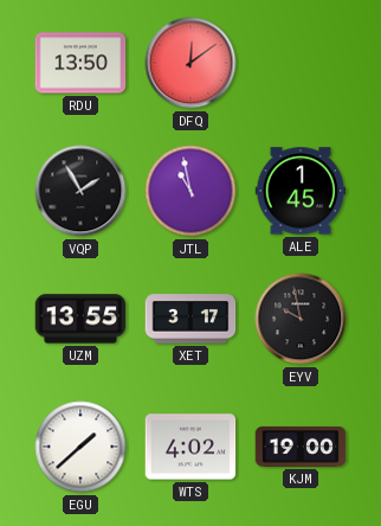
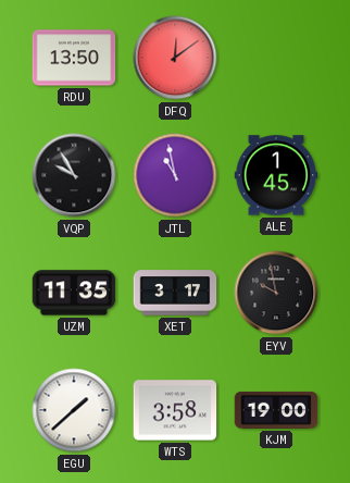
VQP: 1:55 -> 9:55 (74, 175)
UZM: 13:55 -> 11:35 (74, 293)
WTS: 4:02 -> 3:58 (175, 410)
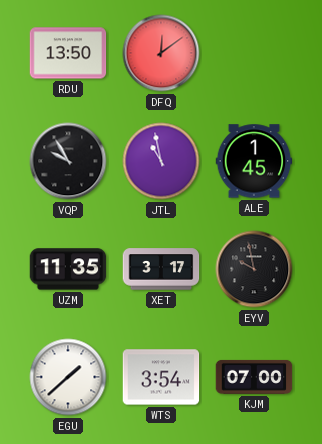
WTS: 3:58 -> 3:54 (161, 377)
KJM: 19:00 -> 07:00 (254, 377)
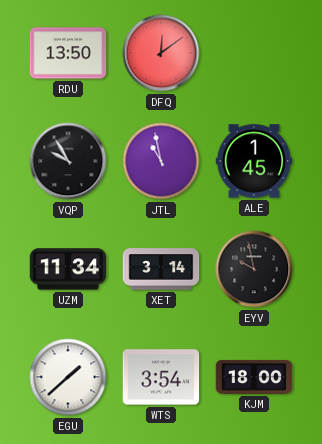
UZM: 11:35 -> 11:34 (68, 269)
XET: 3:17 -> 3:14 (161, 269)
KJM: 07:00 -> 18:00 (254, 377)
